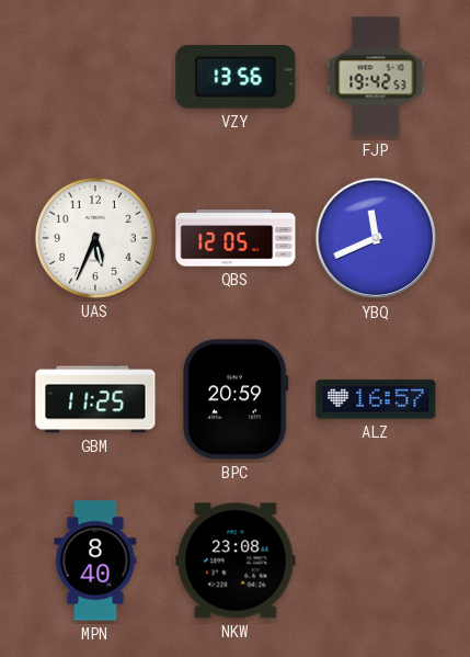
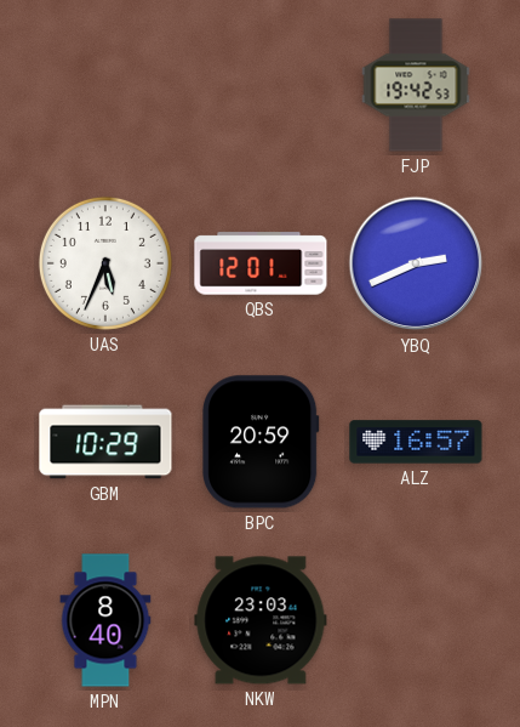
VZY: 13:56 -> none (236, 78)
QBS: 12:05 -> 12:01 (261, 263)
YBQ: 11:41 -> 2:41 (416, 263)
GBM: 11:25 -> 10:29 (105, 442)
NKW: 23:08 -> 23:03 (261, 620)
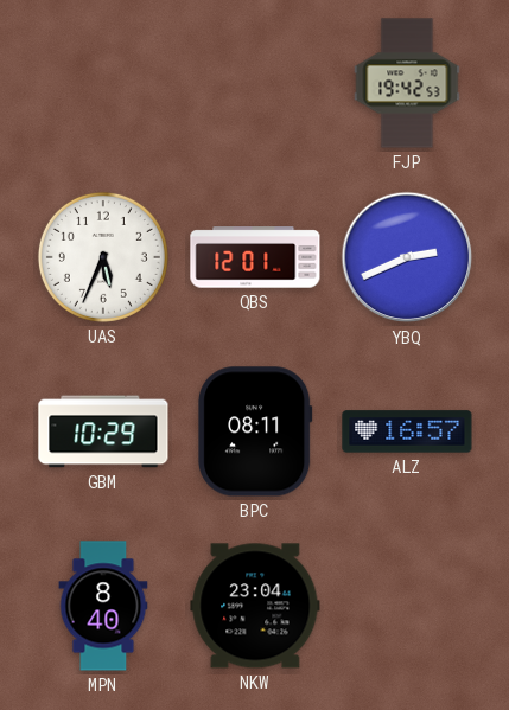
BPC: 20:59 -> 08:11 (255, 431)
NKW: 23:03 -> 23:04 (255, 606)
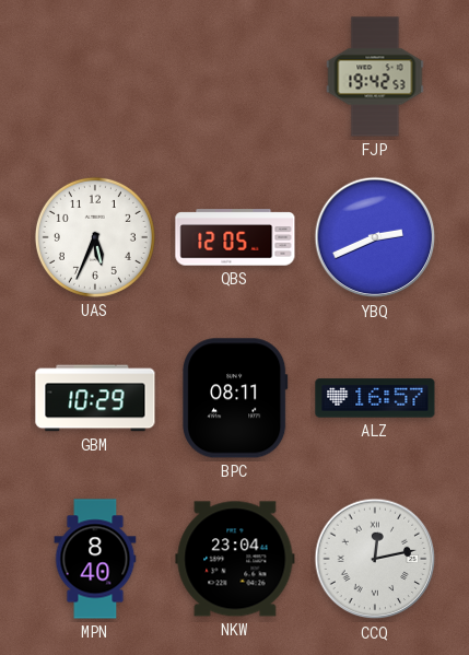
QBS: 12:01 -> 12:05 (235, 237)
CCQ: none -> 12:13 (375, 559)
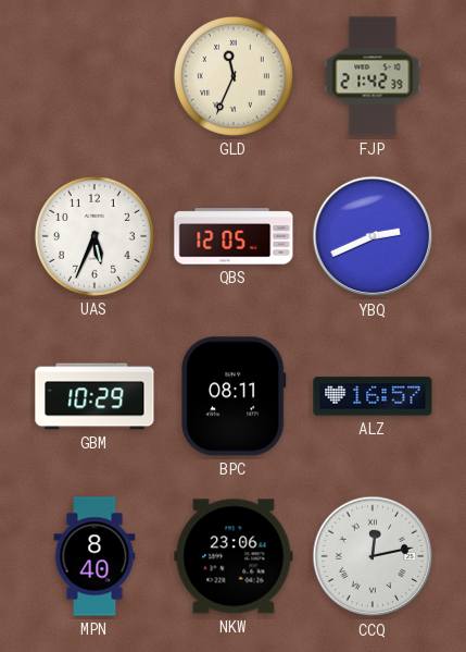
GLD: none -> 11:34 (234, 76)
FJP: 19:42 -> 21:42 (373, 76)
NKW: 23:04 -> 23:06 (234, 556)
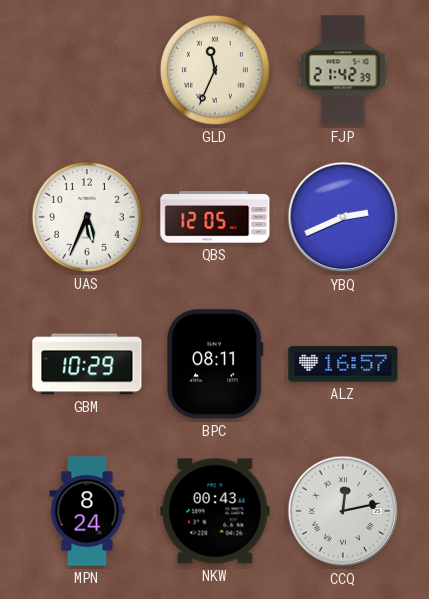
MPN: 8:40 -> 8:24 (87, 511)
NKW: 23:06 -> 00:43 (215, 511)
